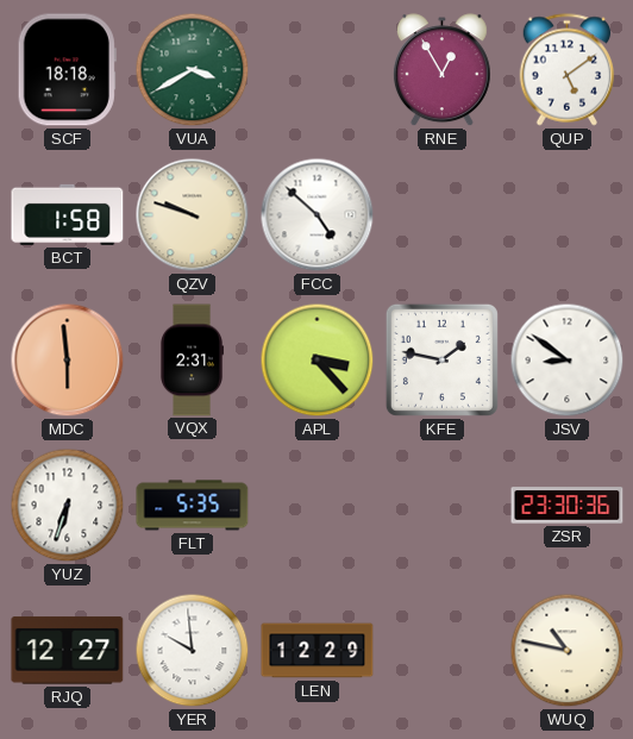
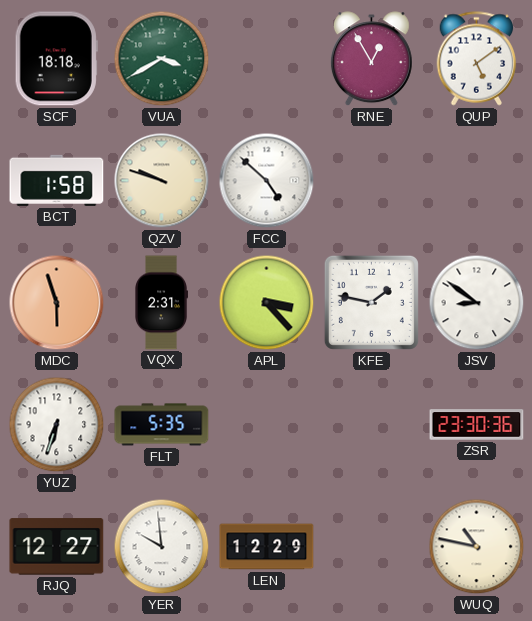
MDC: 5:59 -> 5:57 (57, 303)
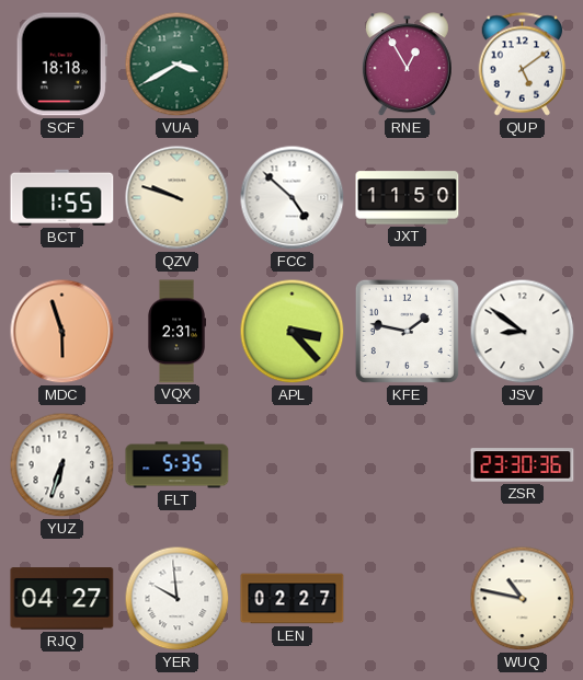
BCT: 1:58 -> 1:55 (62, 197)
JXT: none -> 11:50 (408, 198)
RJQ: 12:27 -> 04:27 (62, 599)
LEN: 12:29 -> 02:27 (293, 599)
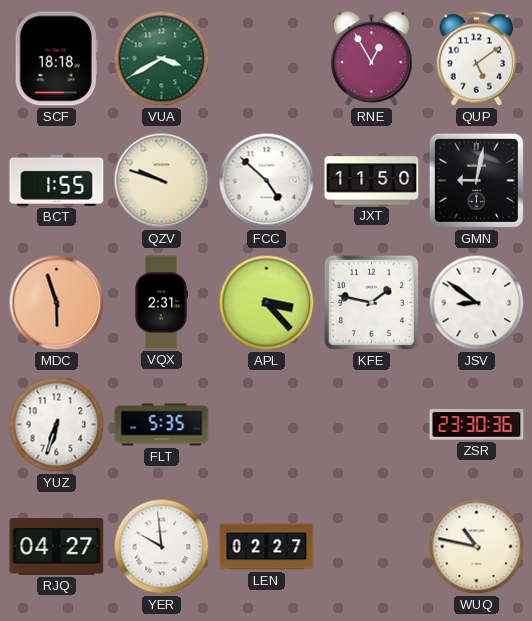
GMN: none -> 9:02 (476, 180)
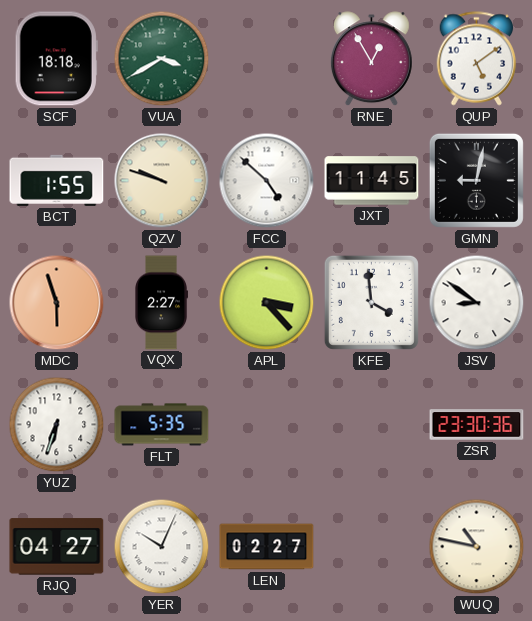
JXT: 11:50 -> 11:45 (372, 181)
VQX: 2:31 -> 2:27 (160, 303)
KFE: 1:47 -> 3:59 (371, 302)
YER: 9:59 -> 10:04 (162, 547)
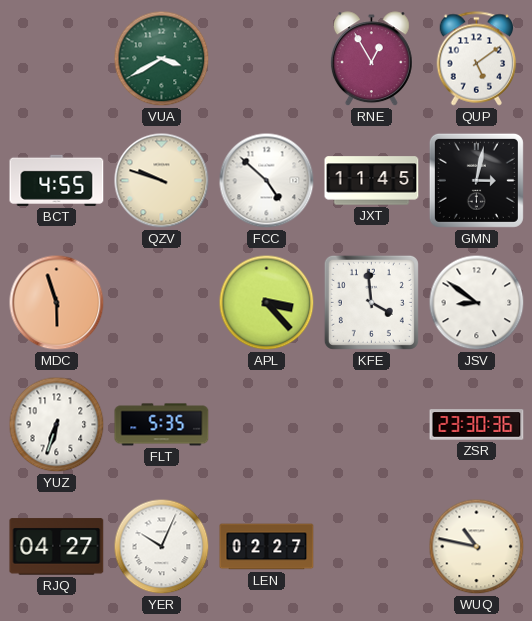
SCF: 18:18 -> none (56, 59)
BCT: 1:55 -> 4:55 (57, 180)
GMN: 9:02 -> 3:02 (476, 180)
VQX: 2:27 -> none (160, 303)
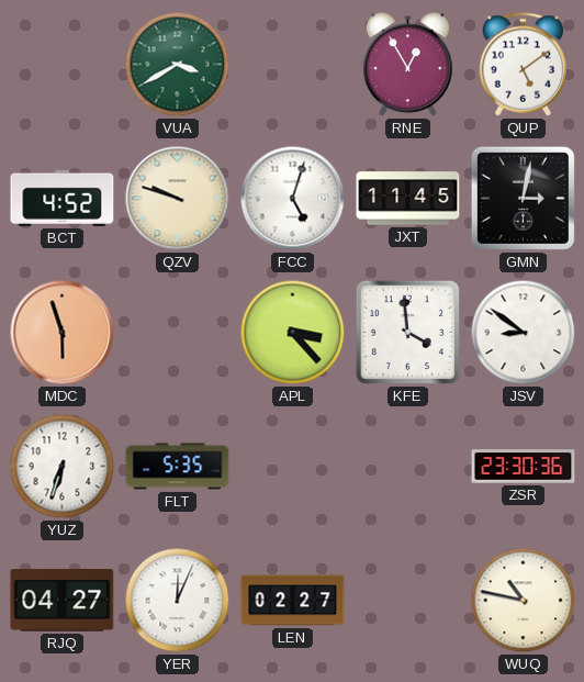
BCT: 4:55 -> 4:52 (63, 198)
FCC: 4:52 -> 5:03 (293, 199)
YER: 10:04 -> 12:04 (178, 601)
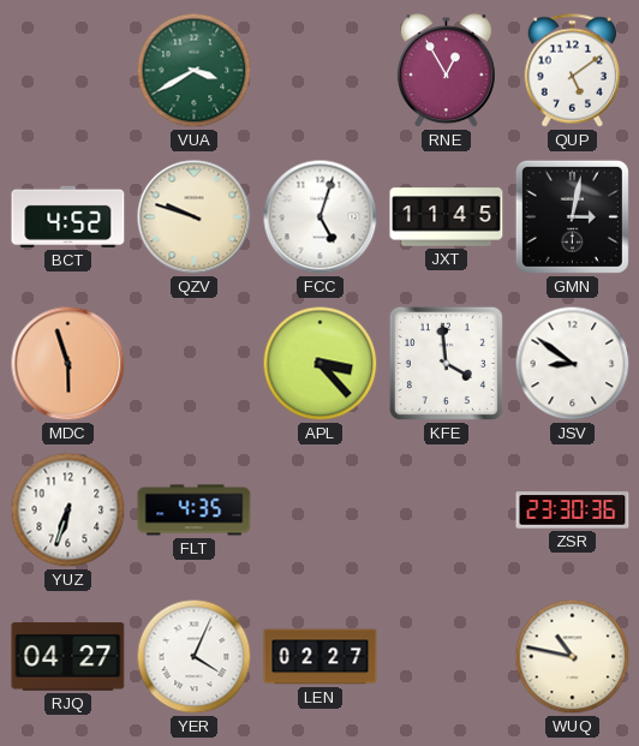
FLT: 5:35 -> 4:35 (195, 511)
YER: 12:04 -> 4:04 (195, 657)
